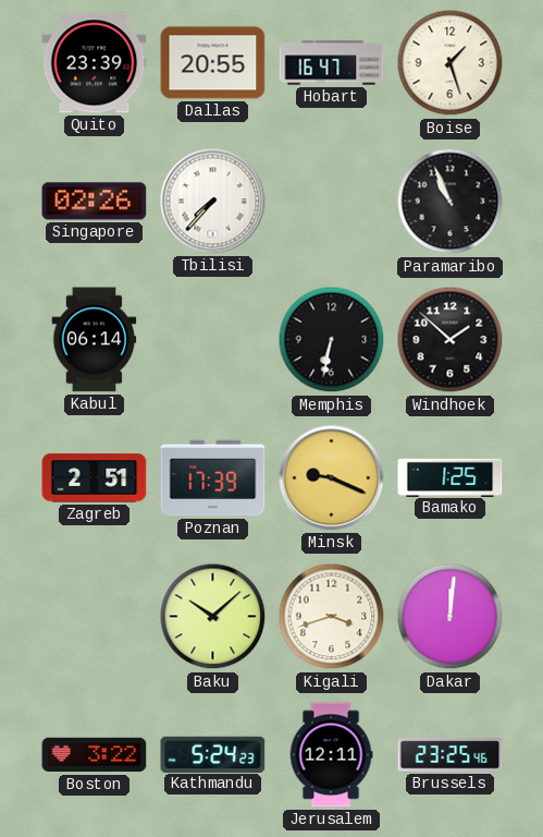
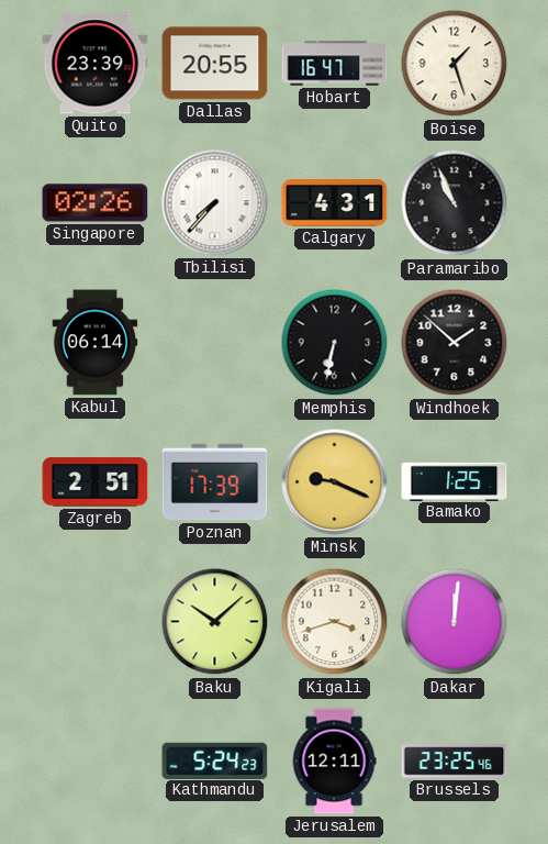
Calgary: none -> 4:31 (335, 203)
Boston: 3:22 -> none (95, 755)
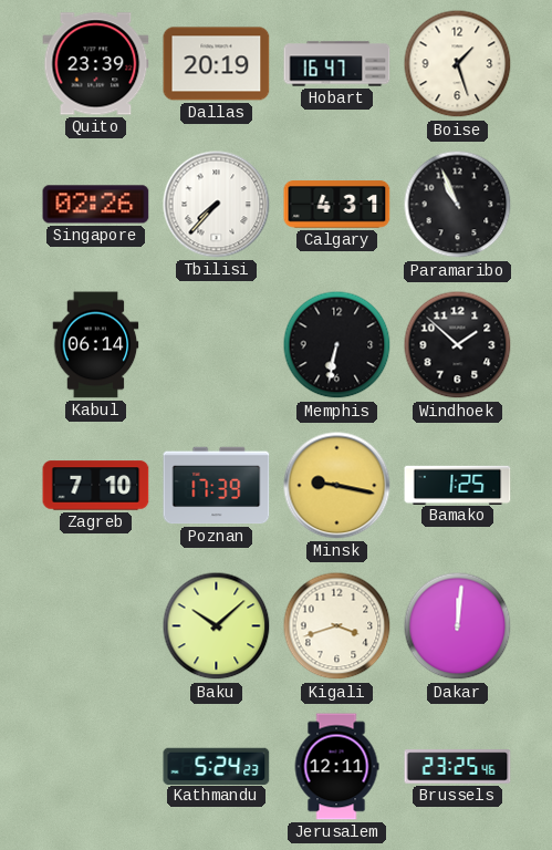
Dallas: 20:55 -> 20:19 (217, 64)
Zagreb: 2:51 -> 7:10 (96, 486)
Minsk: 9:19 -> 9:17 (337, 486)
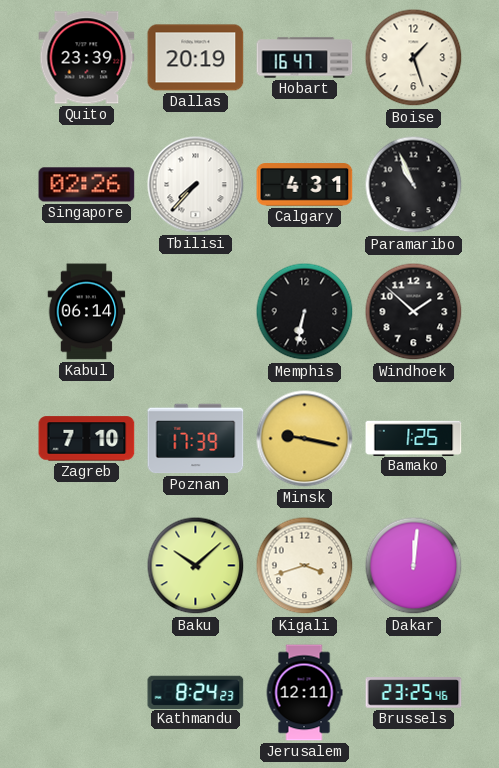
Kathmandu: 5:24 -> 8:24 (196, 692)
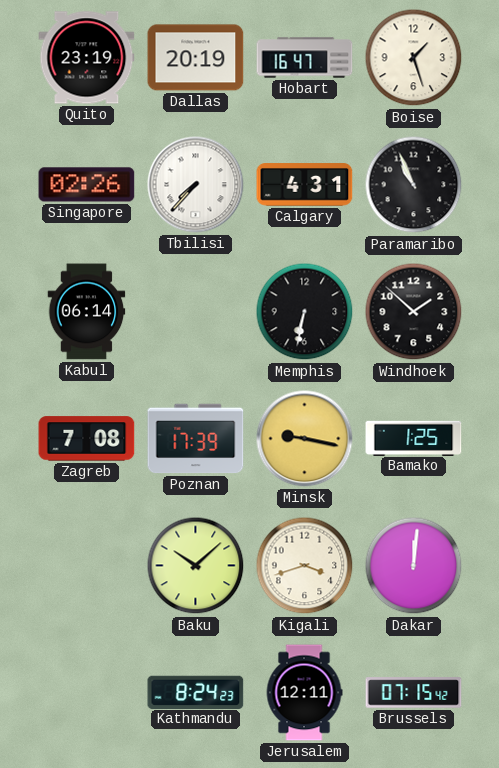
Quito: 23:39 -> 23:19 (87, 58)
Zagreb: 7:10 -> 7:08 (87, 439)
Brussels: 23:25 -> 07:15 (414, 693)
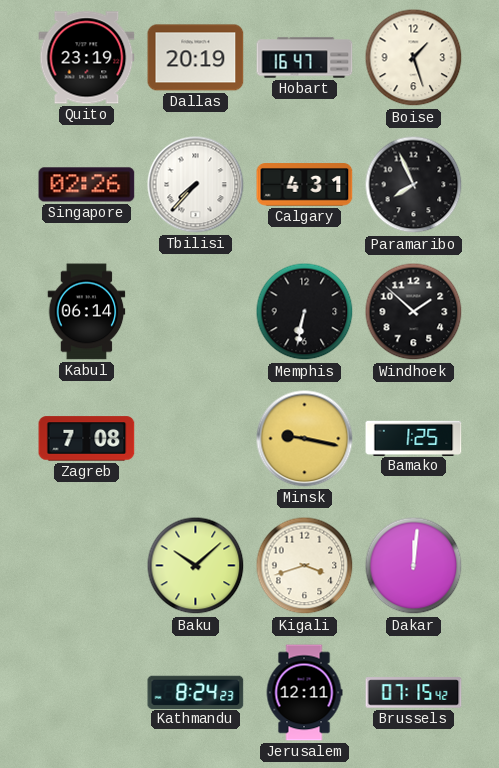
Paramaribo: 10:56 -> 7:56 (414, 185)
Poznan: 17:39 -> none (196, 439)
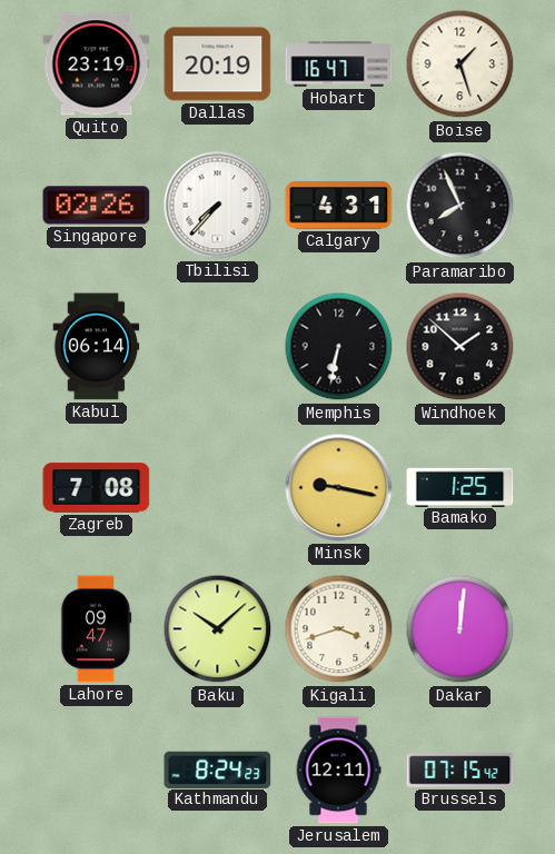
Lahore: none -> 09:47 (96, 629)
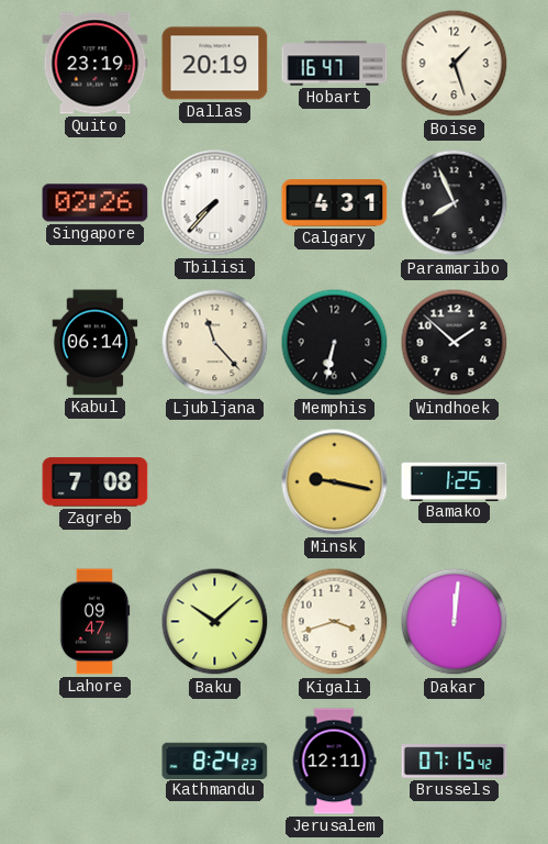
Ljubljana: none -> 11:23 (215, 343)
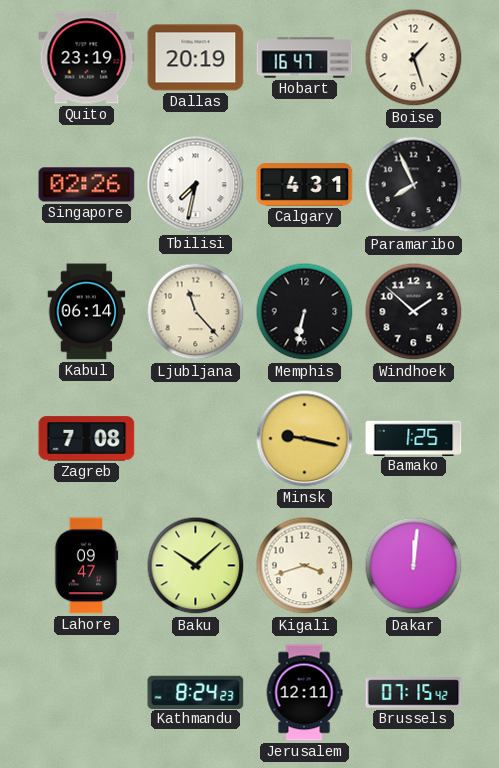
Tbilisi: 7:37 -> 7:32 (196, 185)
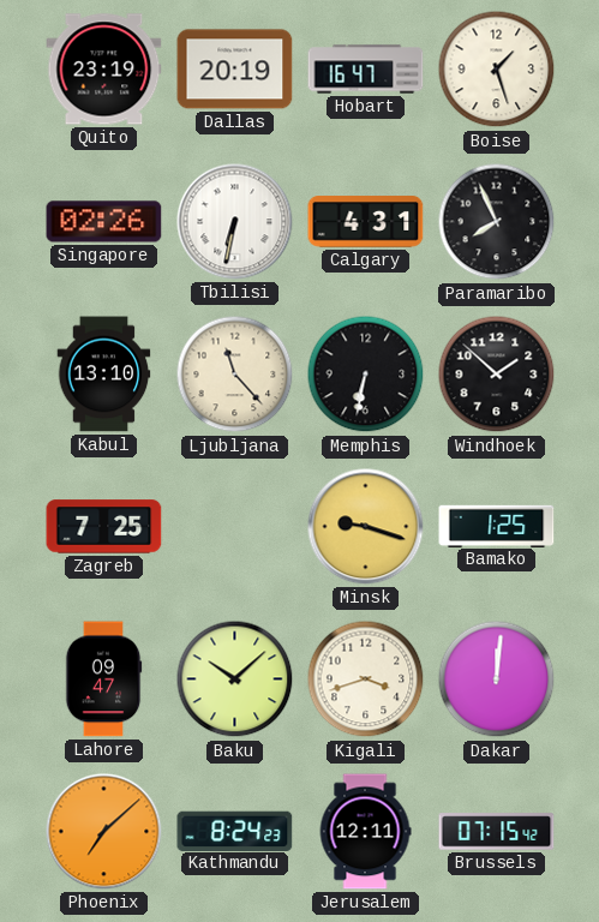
Tbilisi: 7:32 -> 6:32 (235, 222)
Kabul: 06:14 -> 13:10 (104, 375)
Zagreb: 7:08 -> 7:25 (104, 527)
Minsk: 9:17 -> 9:18 (366, 527)
Phoenix: none -> 7:08 (104, 832)
